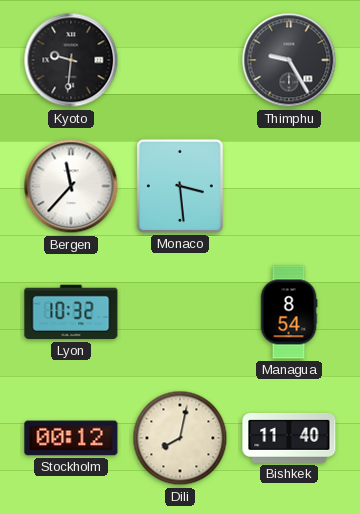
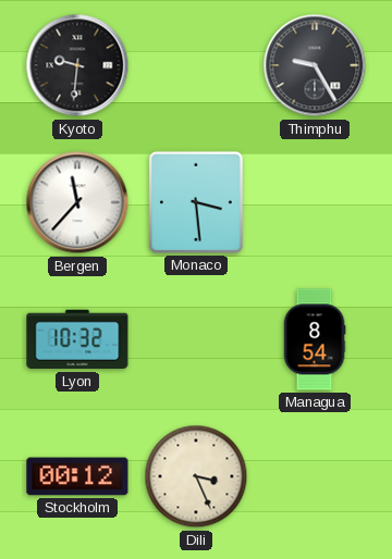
Dili: 8:02 -> 3:26 (196, 476)
Bishkek: 11:40 -> none (289, 439)
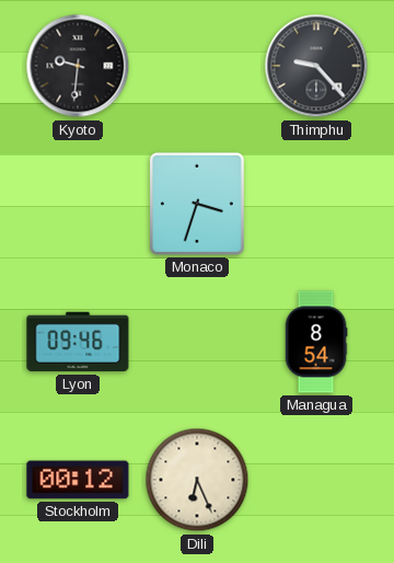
Thimphu: 9:25 -> 9:23 (316, 66)
Bergen: 11:37 -> none (77, 202)
Monaco: 3:29 -> 3:33 (197, 204)
Lyon: 10:32 -> 09:46 (78, 342)
Dili: 3:26 -> 6:26 (197, 480)
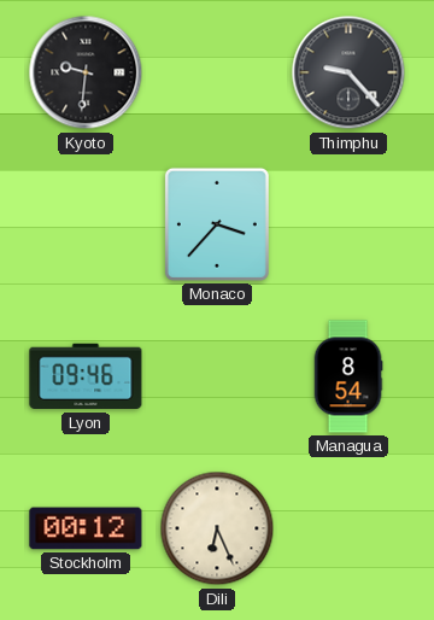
Monaco: 3:33 -> 3:37 (217, 224)
